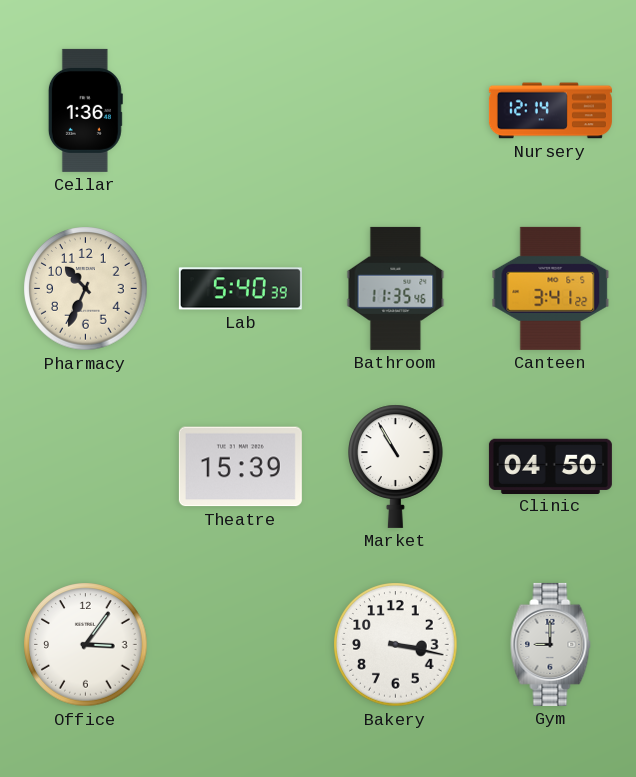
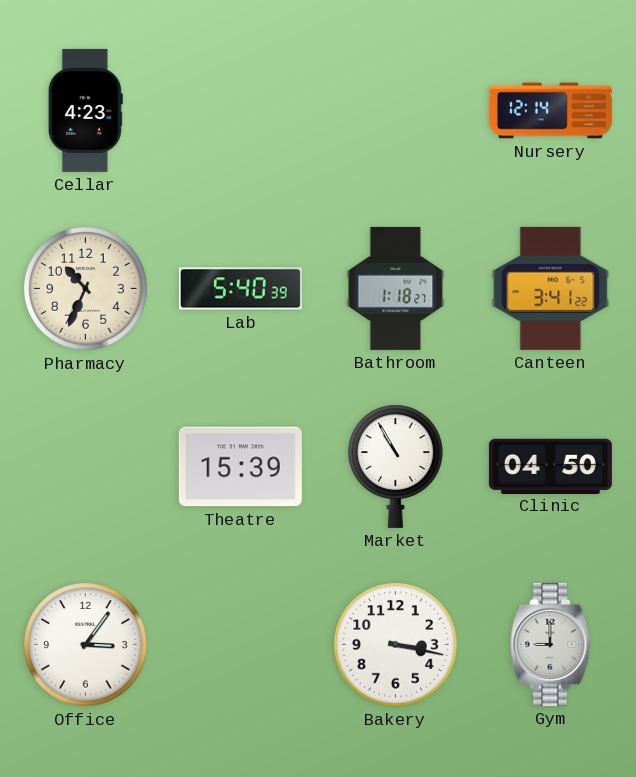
Cellar: 1:36 -> 4:23 (85, 110)
Bathroom: 11:35 -> 1:18 (396, 288)
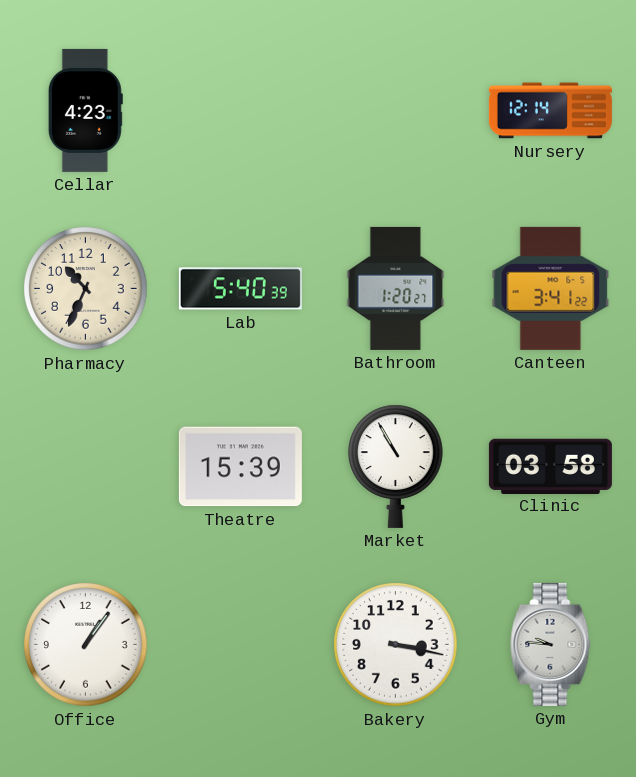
Bathroom: 1:18 -> 1:20 (396, 288)
Clinic: 04:50 -> 03:58 (550, 466)
Office: 3:06 -> 1:06 (86, 645)
Gym: 9:00 -> 9:46 (551, 644)
